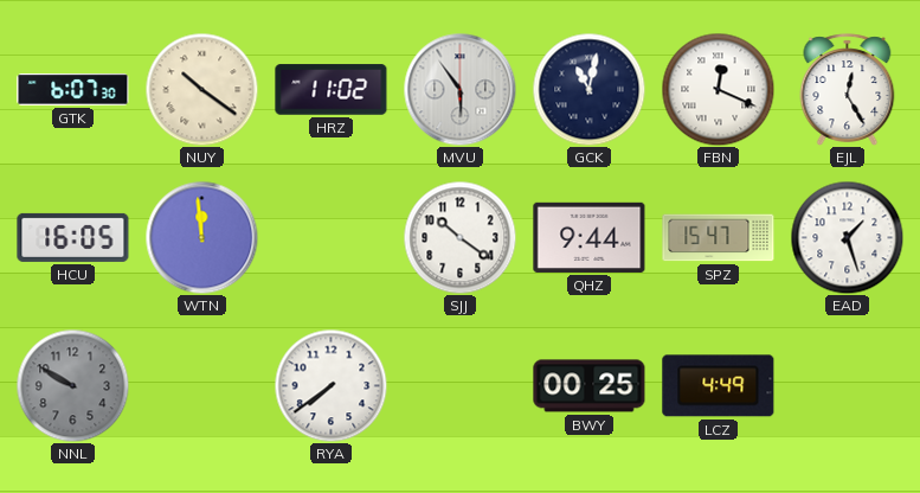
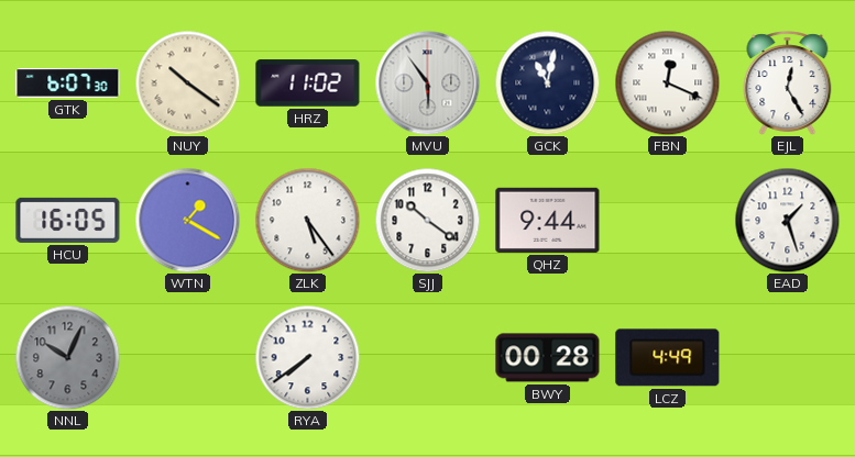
WTN: 11:59 -> 1:20 (187, 220)
ZLK: none -> 5:24 (307, 220)
SPZ: 15:47 -> none (719, 238)
NNL: 9:50 -> 10:04 (67, 357)
BWY: 00:25 -> 00:28 (548, 358)
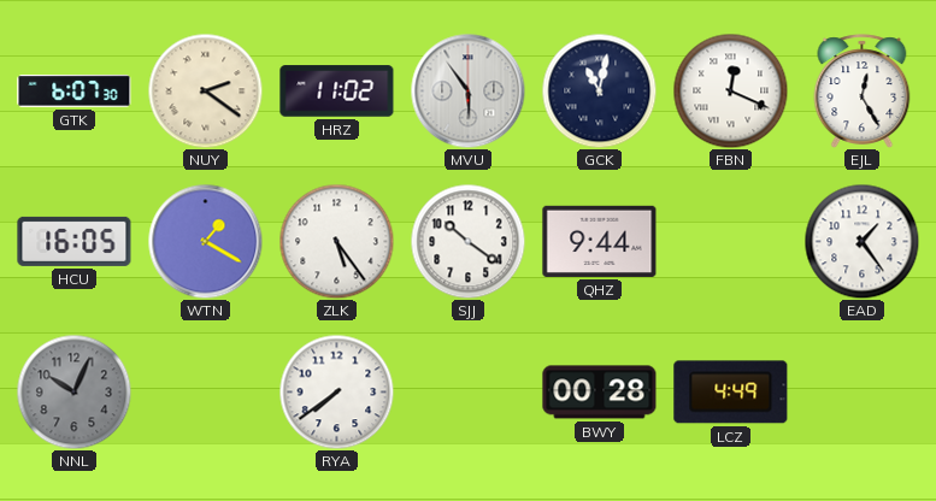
NUY: 10:21 -> 2:21 (205, 90)
EAD: 1:27 -> 1:24 (861, 241)
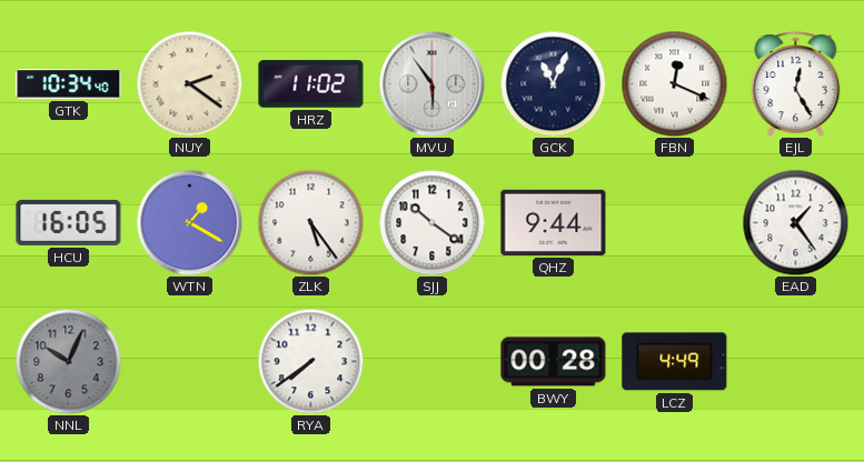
GTK: 6:07 -> 10:34 (69, 84)
GCK: 11:02 -> 11:04 (553, 83)
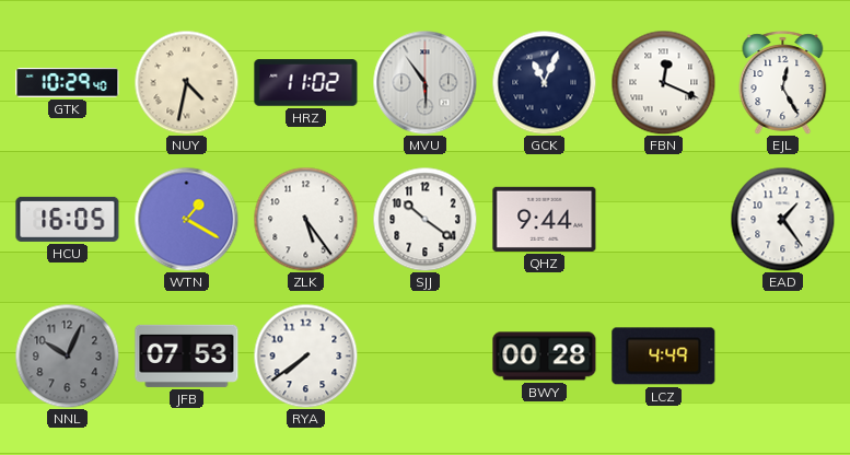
GTK: 10:34 -> 10:29 (68, 83)
NUY: 2:21 -> 4:32 (186, 82)
JFB: none -> 07:53 (187, 355)
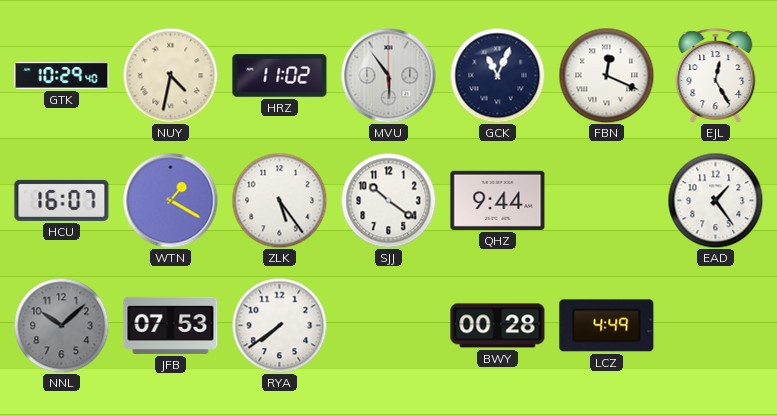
HCU: 16:05 -> 16:07 (62, 200)
NNL: 10:04 -> 10:08 (61, 325)
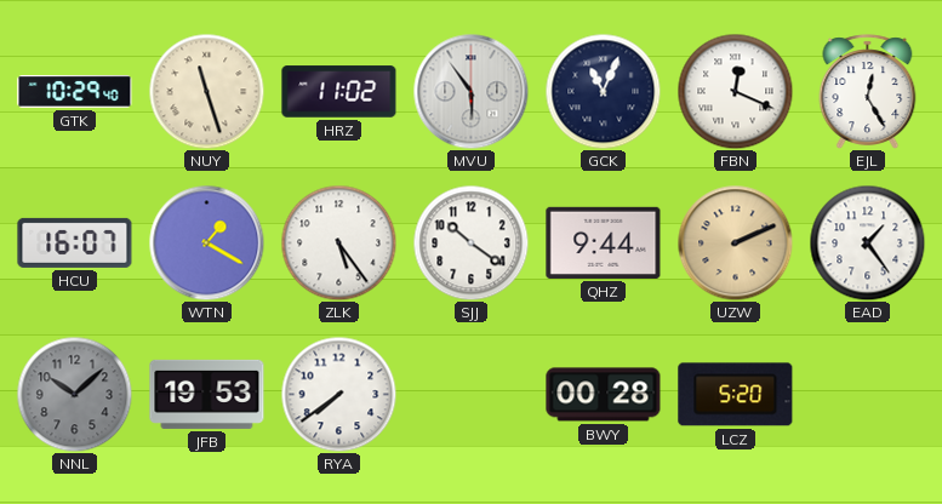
NUY: 4:32 -> 11:27 (206, 91)
UZW: none -> 2:11 (735, 242)
JFB: 07:53 -> 19:53 (207, 394)
LCZ: 4:49 -> 5:20 (736, 395)
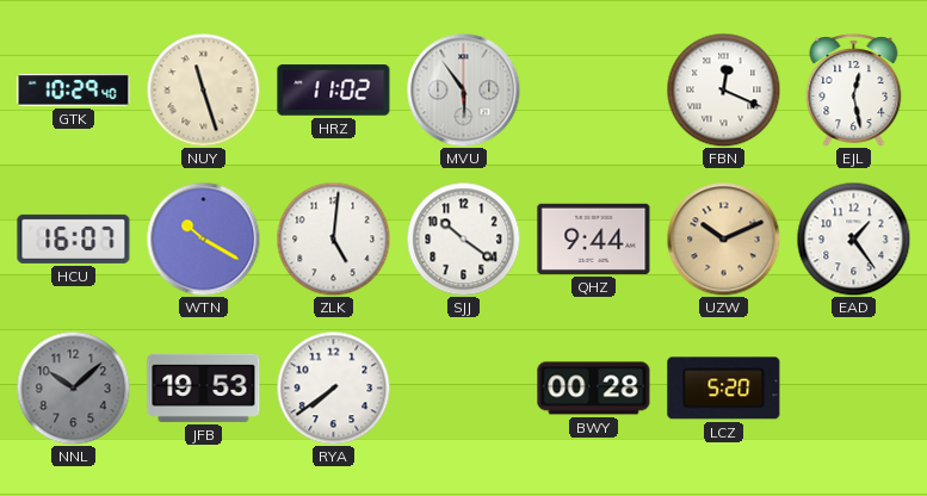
GCK: 11:04 -> none (603, 91)
EJL: 12:25 -> 12:28 (854, 91)
WTN: 1:20 -> 10:20 (203, 238)
ZLK: 5:24 -> 5:01 (333, 238)
UZW: 2:11 -> 10:11 (723, 238)
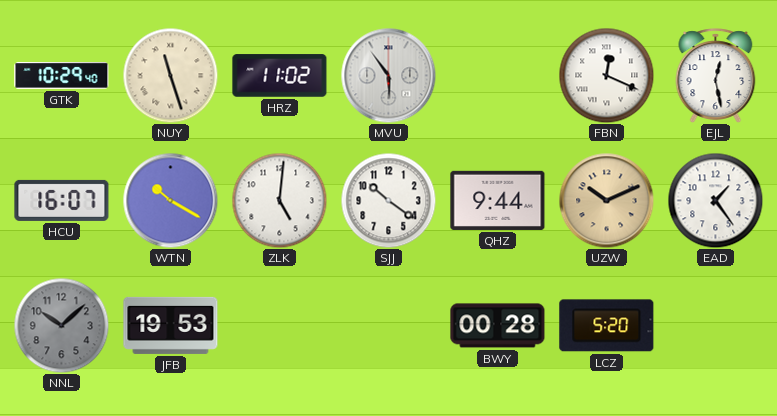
RYA: 7:39 -> none (333, 387)
